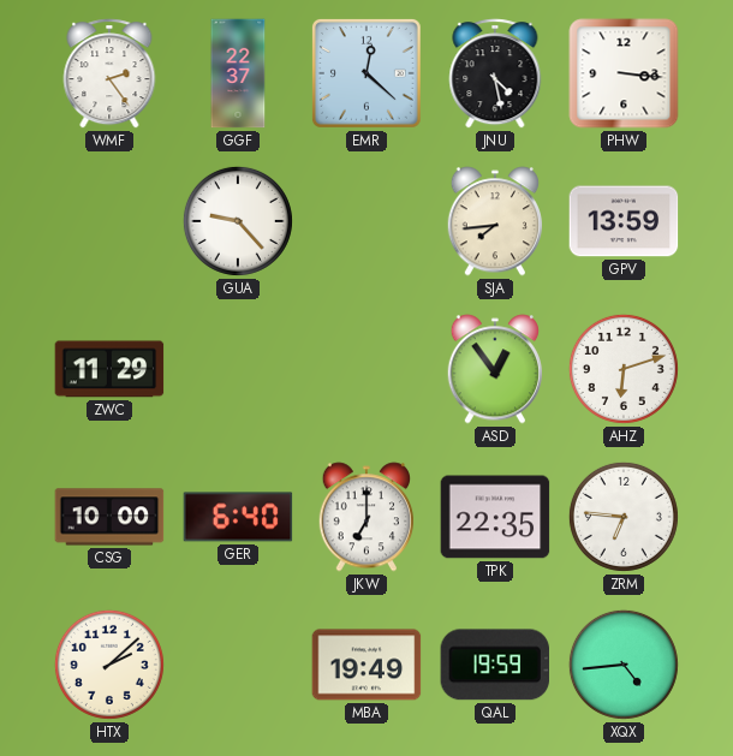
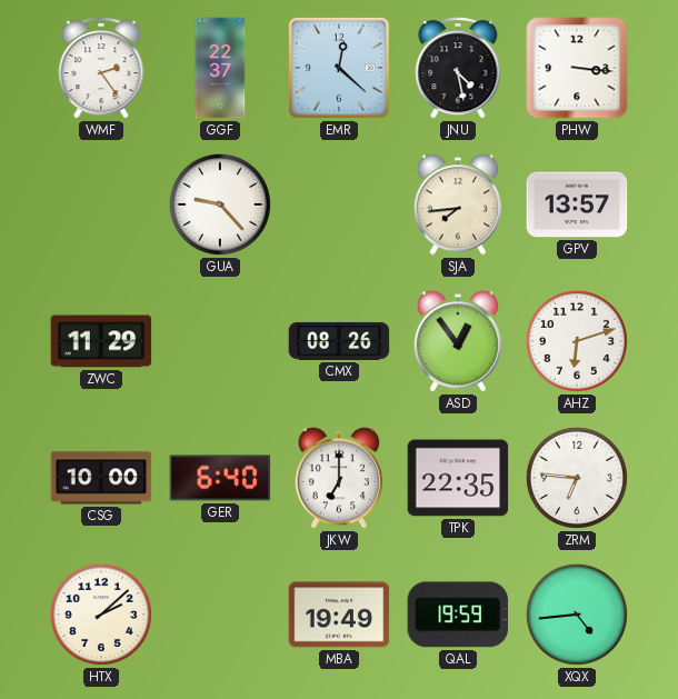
GPV: 13:59 -> 13:57 (577, 204)
CMX: none -> 08:26 (339, 341)
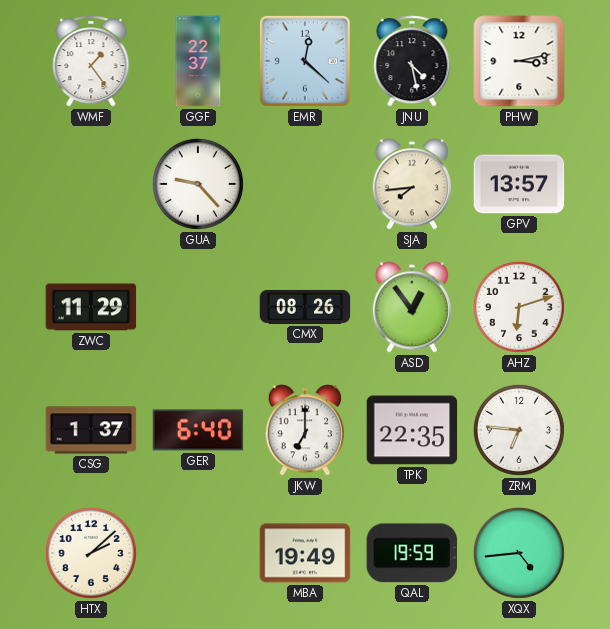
WMF: 2:24 -> 1:24 (91, 61)
PHW: 3:16 -> 3:13 (519, 61)
CSG: 10:00 -> 1:37 (91, 430)
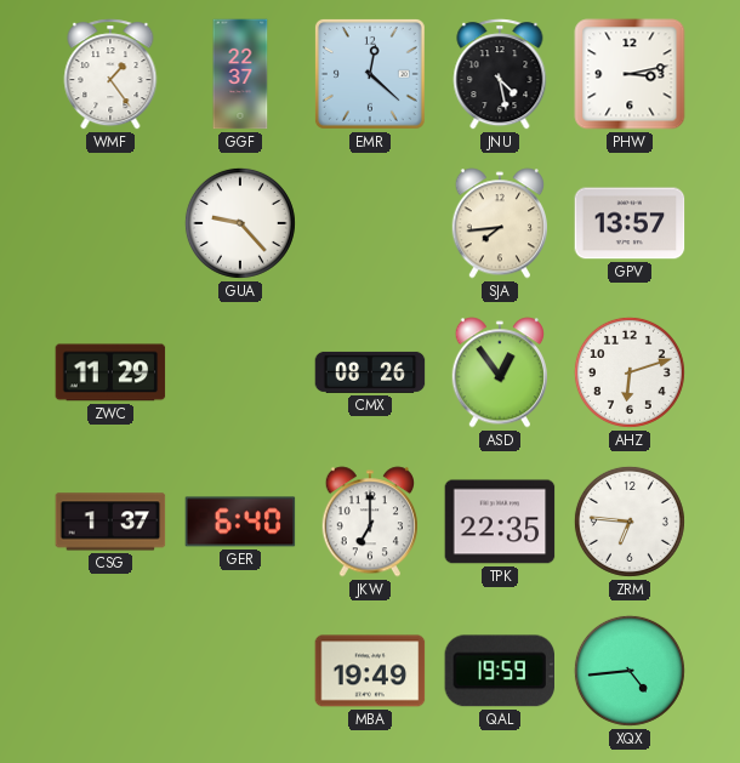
HTX: 2:08 -> none (91, 553)
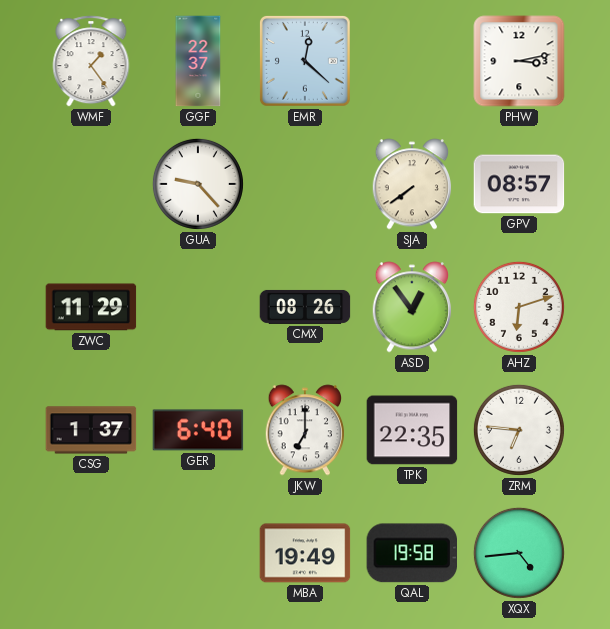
JNU: 4:28 -> none (500, 74)
SJA: 7:44 -> 7:39 (411, 184)
GPV: 13:57 -> 08:57 (519, 184)
QAL: 19:59 -> 19:58 (411, 553)
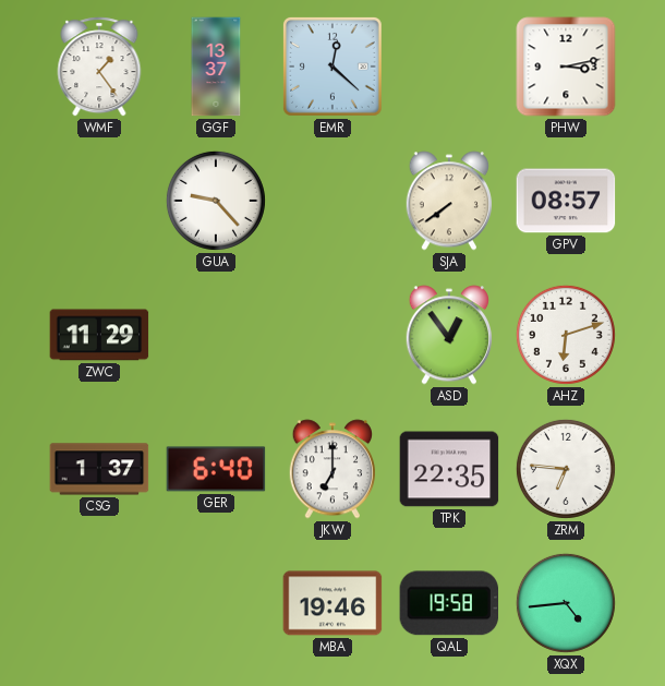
GGF: 22:37 -> 13:37 (216, 67)
CMX: 08:26 -> none (305, 307)
MBA: 19:49 -> 19:46 (332, 603)
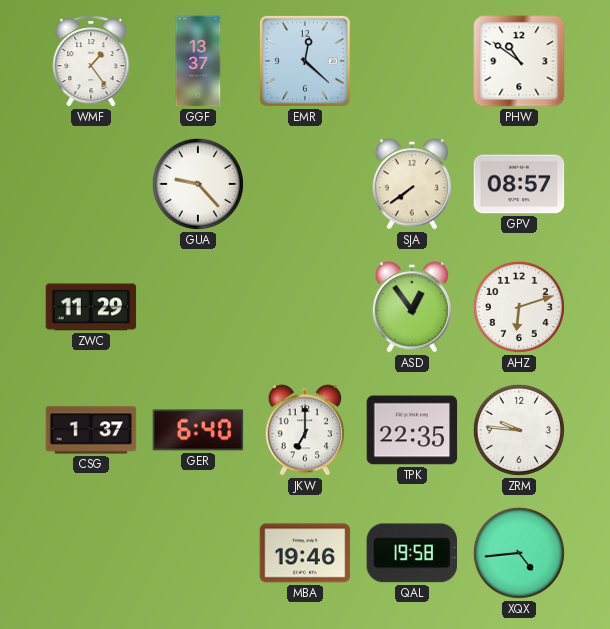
PHW: 3:13 -> 10:51 (519, 61)
ZRM: 6:46 -> 9:46 (519, 430)
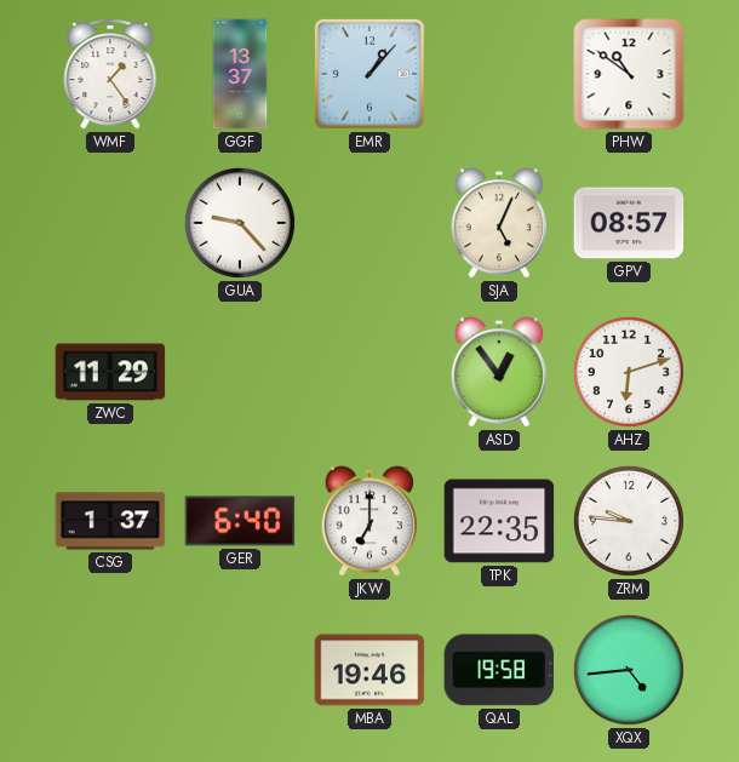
EMR: 12:22 -> 1:07 (369, 74)
SJA: 7:39 -> 5:04 (498, 223)
